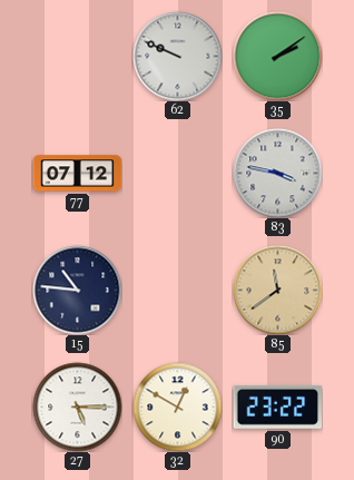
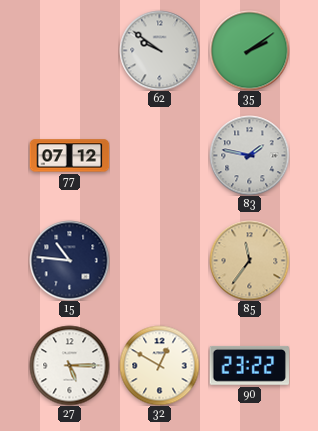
62: 9:49 -> 9:51 (159, 50)
83: 3:47 -> 1:47 (249, 155)
85: 11:39 -> 11:36 (249, 260)
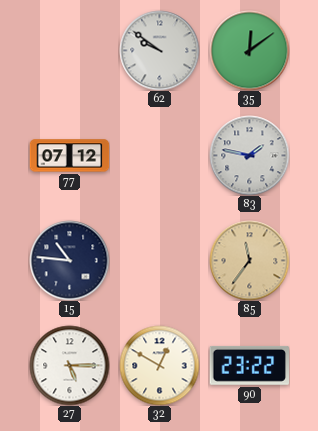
35: 2:09 -> 12:09 (249, 50)
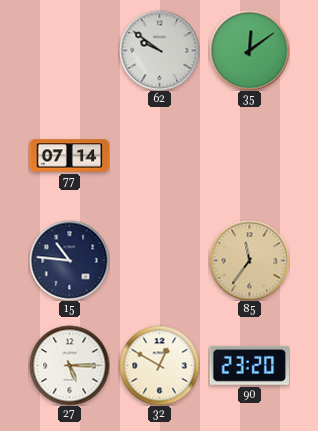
77: 07:12 -> 07:14 (69, 156)
83: 1:47 -> none (249, 155)
90: 23:22 -> 23:20 (249, 365)
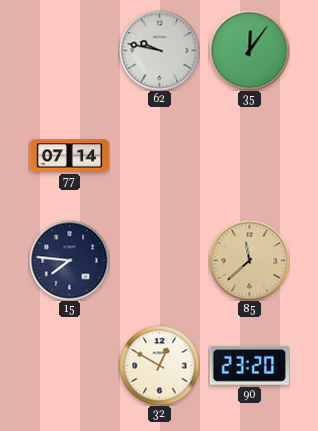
62: 9:51 -> 9:47 (159, 50)
35: 12:09 -> 12:06 (249, 50)
15: 10:46 -> 7:46 (69, 260)
85: 11:36 -> 11:38 (249, 260)
27: 5:15 -> none (69, 365)
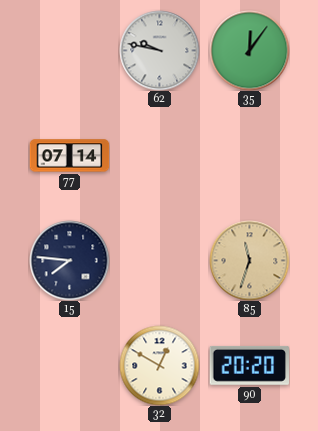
85: 11:38 -> 11:33 (249, 260)
90: 23:20 -> 20:20 (249, 365)
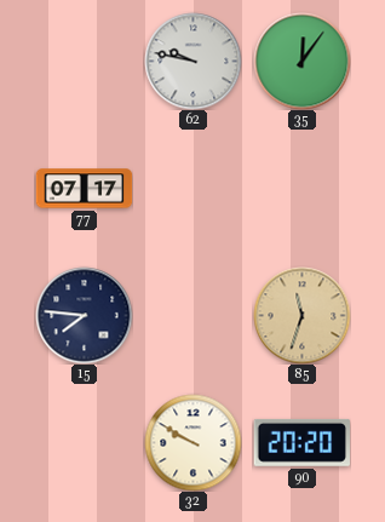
77: 07:14 -> 07:17 (84, 189)
32: 12:50 -> 9:50 (192, 442)
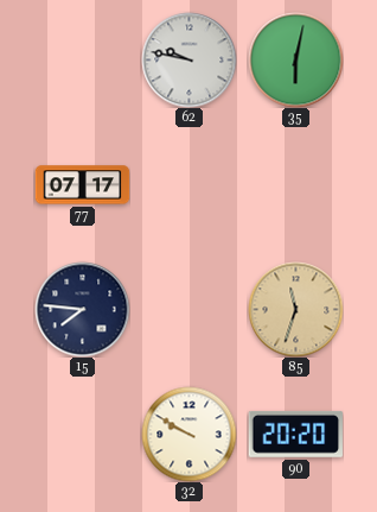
35: 12:06 -> 6:02 (295, 59)
